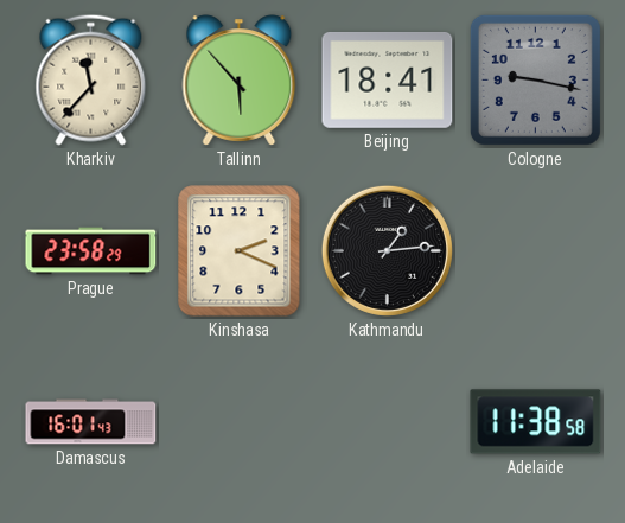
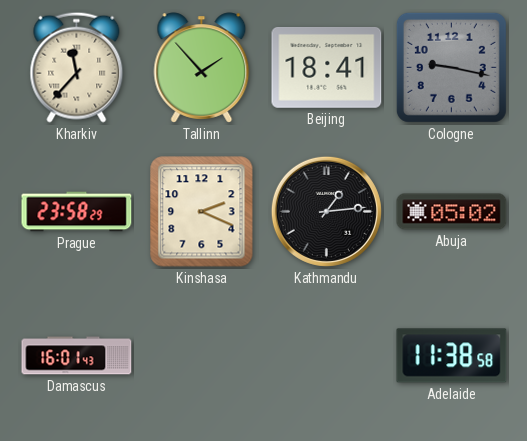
Tallinn: 5:53 -> 1:53 (202, 68)
Abuja: none -> 05:02 (452, 212)
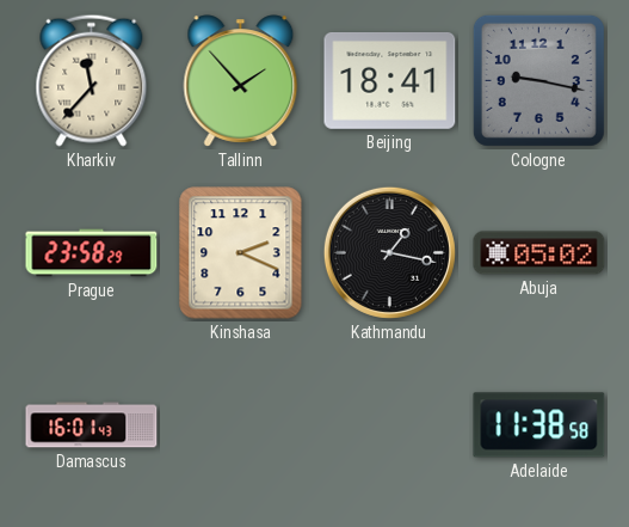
Kathmandu: 1:14 -> 1:17 (389, 252)
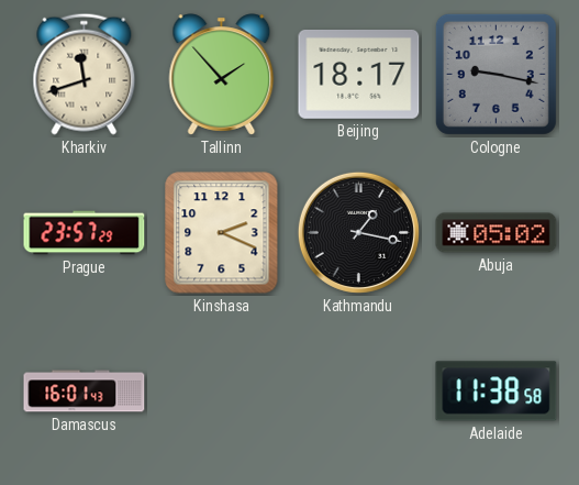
Kharkiv: 11:37 -> 11:42 (85, 74)
Beijing: 18:41 -> 18:17 (359, 74)
Prague: 23:58 -> 23:57 (85, 233)
